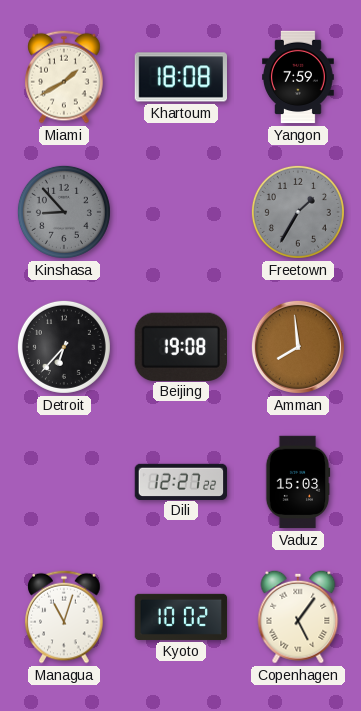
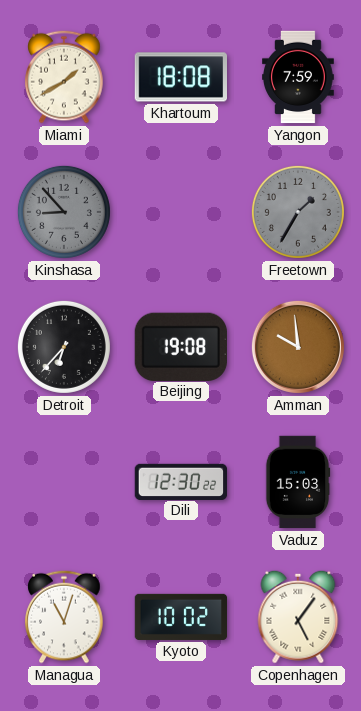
Amman: 7:59 -> 9:59 (298, 347)
Dili: 12:27 -> 12:30 (181, 481)
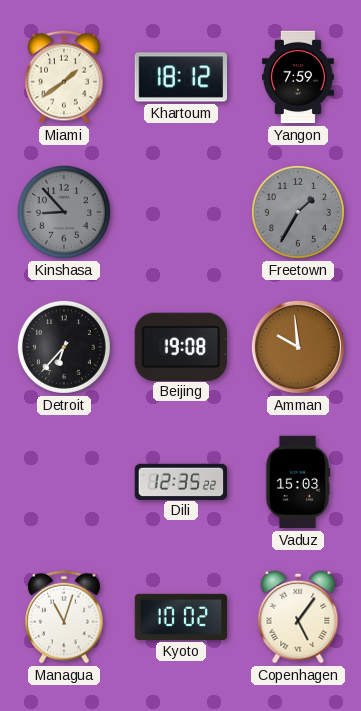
Miami: 1:40 -> 1:39 (64, 77)
Khartoum: 18:08 -> 18:12 (181, 77)
Dili: 12:30 -> 12:35 (181, 481)
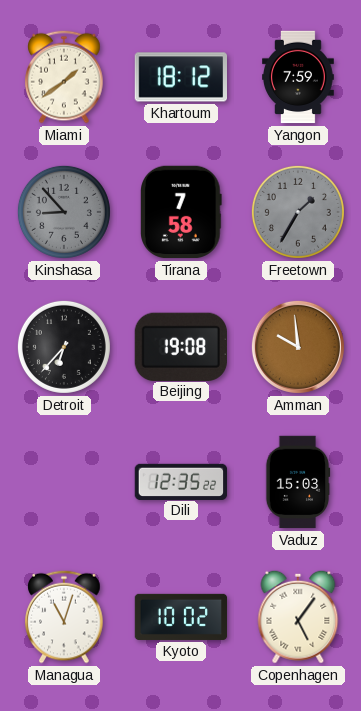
Tirana: none -> 7:58 (182, 212)
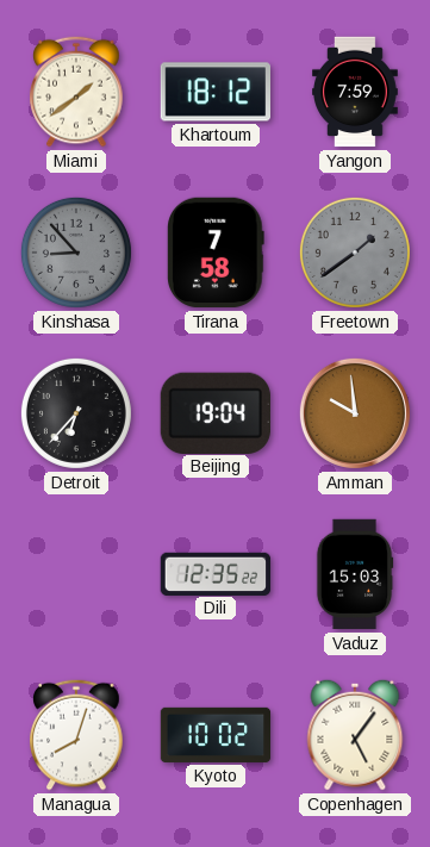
Freetown: 1:35 -> 1:39 (355, 253)
Beijing: 19:08 -> 19:04 (216, 412)
Managua: 11:03 -> 8:03 (76, 735)
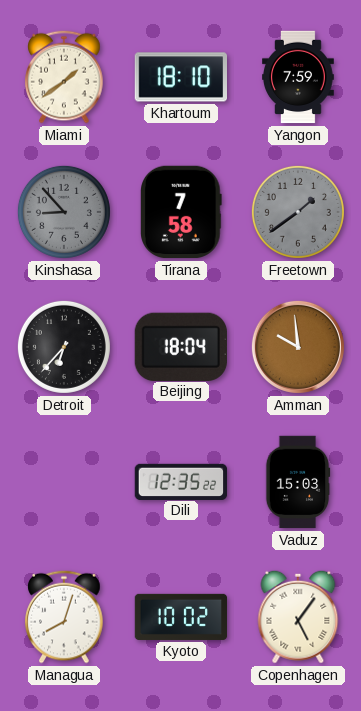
Khartoum: 18:12 -> 18:10 (181, 77)
Beijing: 19:04 -> 18:04 (181, 346)
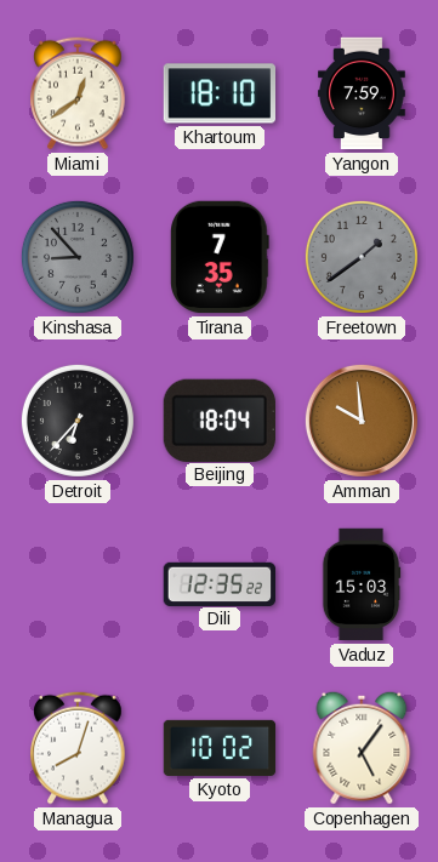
Miami: 1:39 -> 12:39 (78, 93)
Tirana: 7:58 -> 7:35 (221, 257)
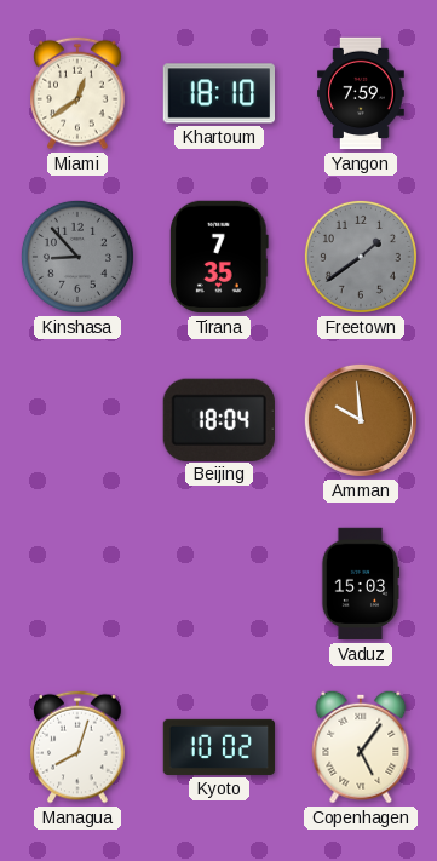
Detroit: 6:37 -> none (78, 421)
Dili: 12:35 -> none (220, 583)
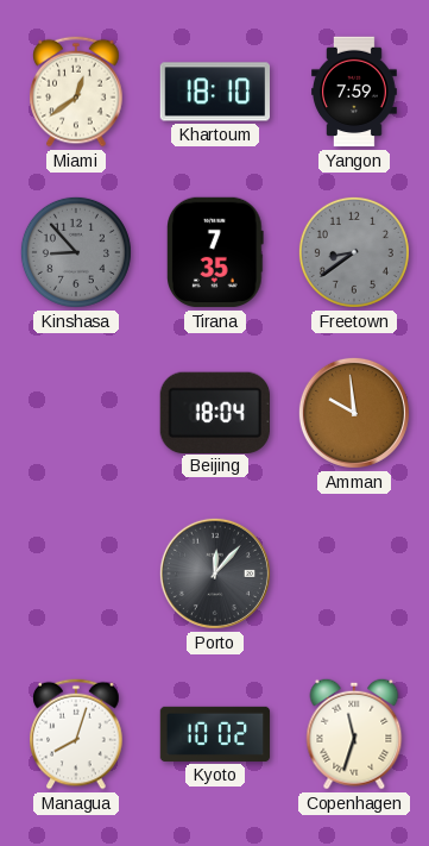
Freetown: 1:39 -> 8:39 (354, 252)
Porto: none -> 12:07 (215, 574)
Vaduz: 15:03 -> none (361, 584)
Copenhagen: 5:06 -> 11:33 (354, 734)
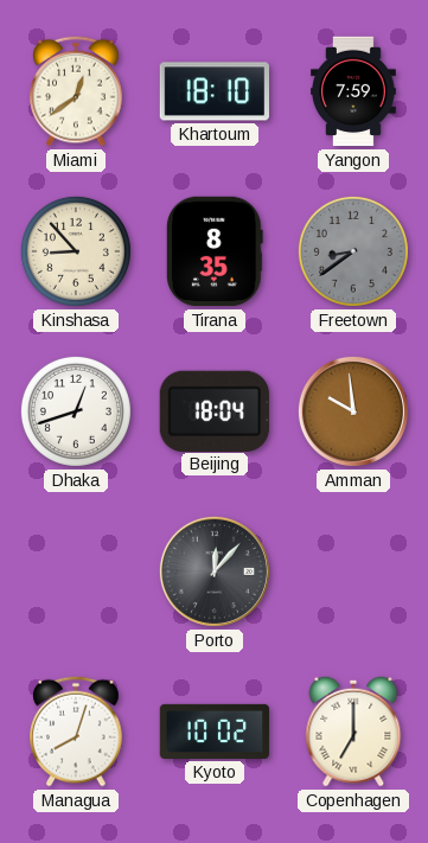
Kinshasa dial: grey -> cream (76, 251)
Tirana: 7:35 -> 8:35 (216, 251)
Dhaka: none -> 12:42 (76, 411)
Copenhagen: 11:33 -> 7:00 (353, 732)
